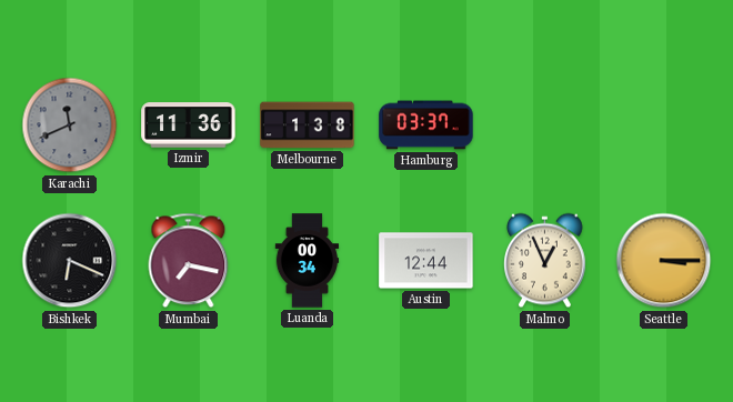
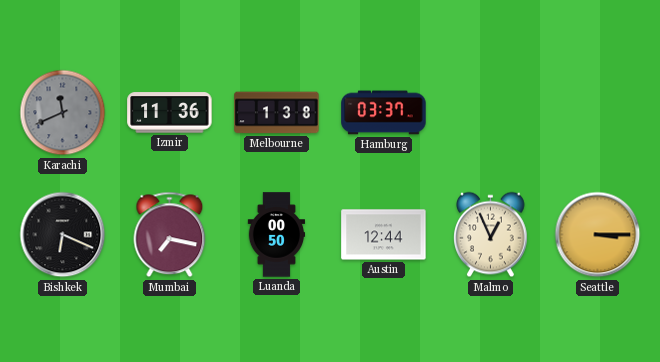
Luanda: 00:34 -> 00:50 (277, 235)
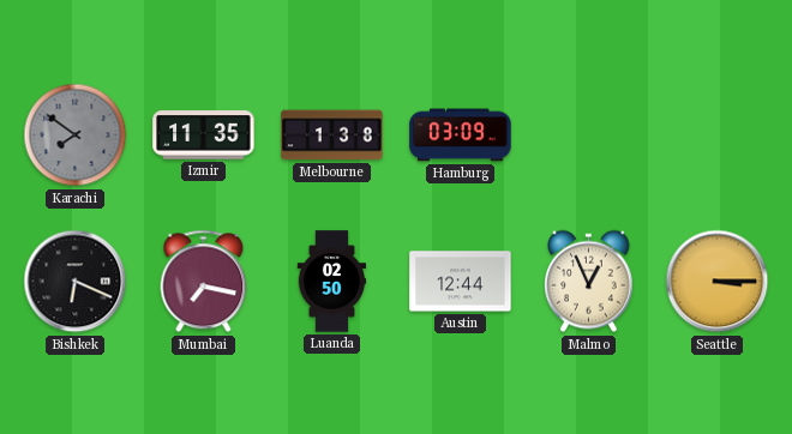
Karachi: 11:41 -> 7:51 (76, 135)
Izmir: 11:36 -> 11:35 (204, 135)
Hamburg: 03:37 -> 03:09 (461, 135)
Luanda: 00:50 -> 02:50 (332, 282)
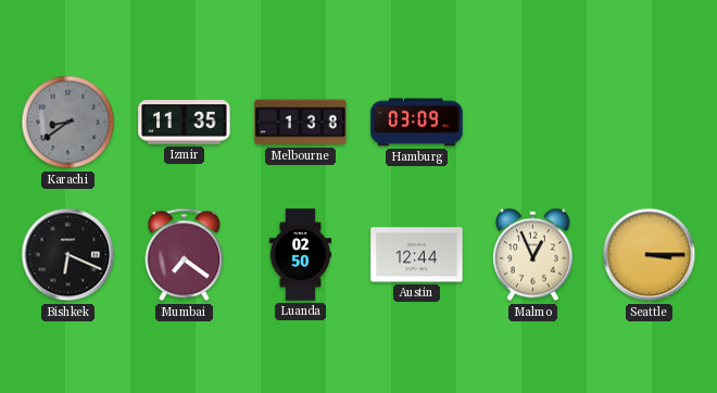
Karachi: 7:51 -> 8:39 (68, 123)
Mumbai: 7:17 -> 7:21 (185, 255)
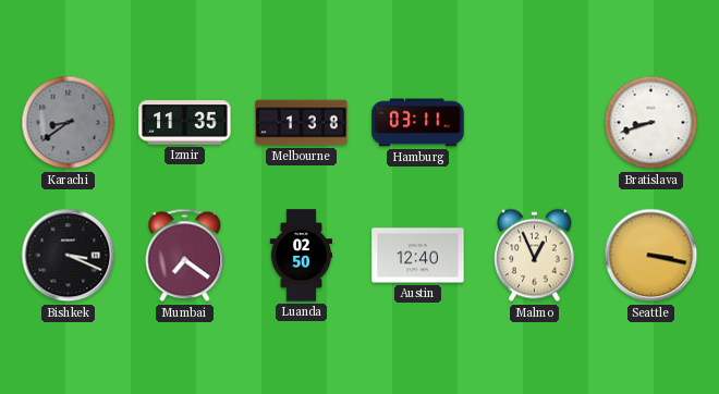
Hamburg: 03:09 -> 03:11 (418, 123)
Bratislava: none -> 8:42 (651, 123)
Bishkek: 6:19 -> 3:19 (69, 256)
Austin: 12:44 -> 12:40 (418, 256)
Seattle: 3:15 -> 3:17 (651, 256)
